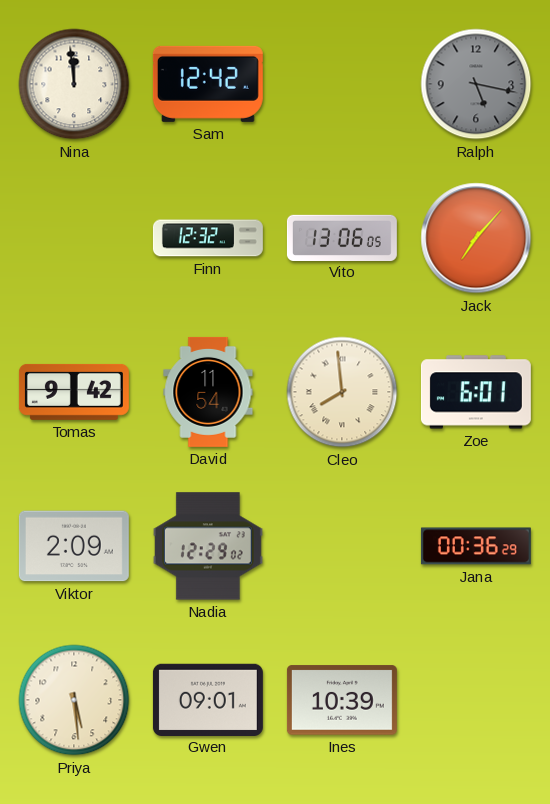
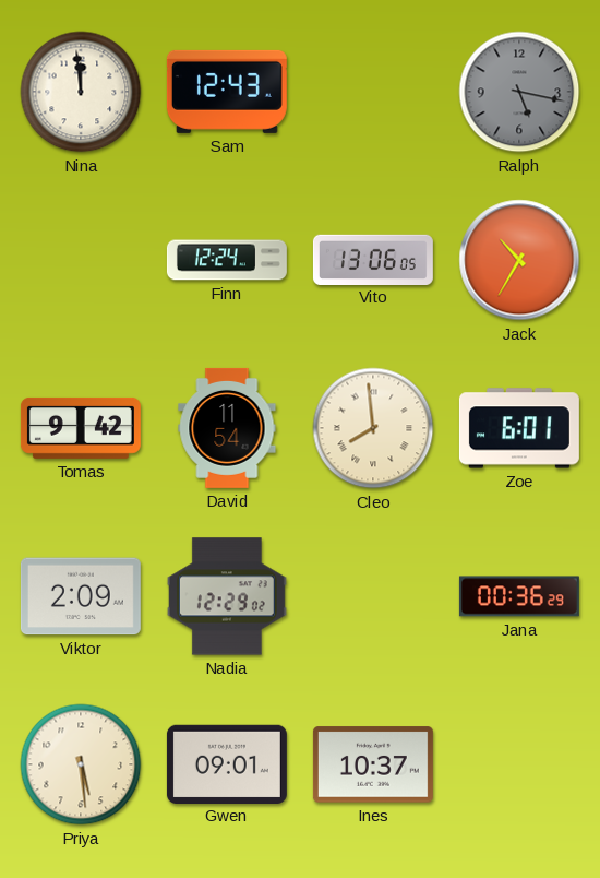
Sam: 12:42 -> 12:43 (227, 92)
Finn: 12:32 -> 12:24 (227, 260)
Jack: 7:07 -> 10:35 (519, 260)
Ines: 10:39 -> 10:37 (373, 764)
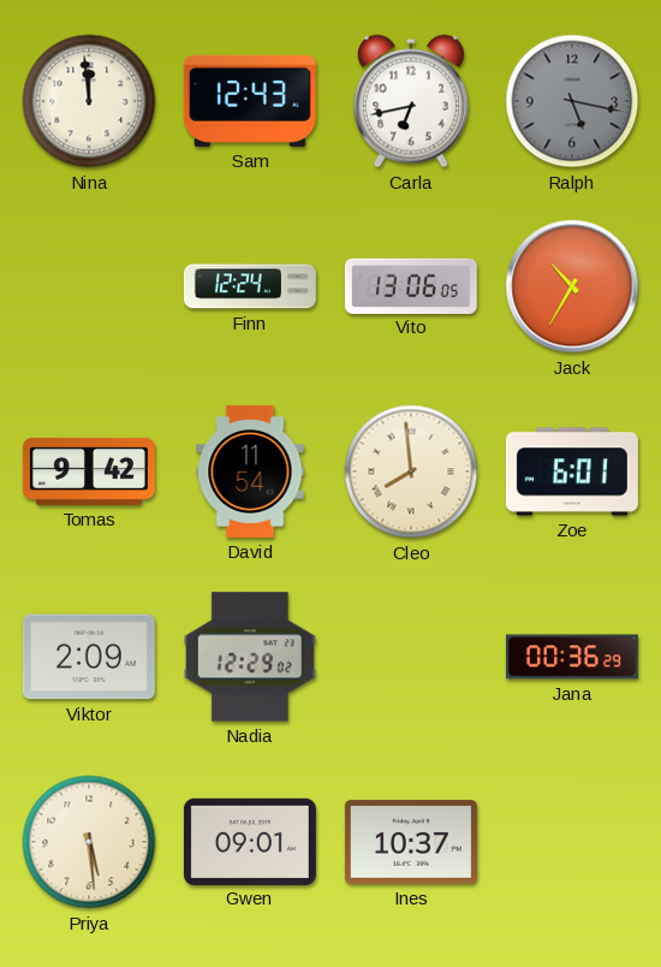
Carla: none -> 6:43 (411, 101)
